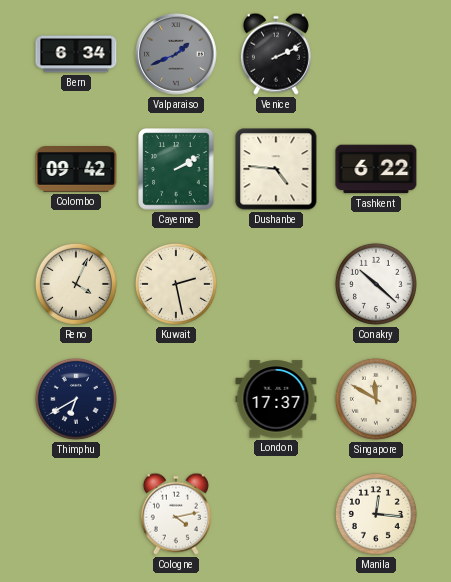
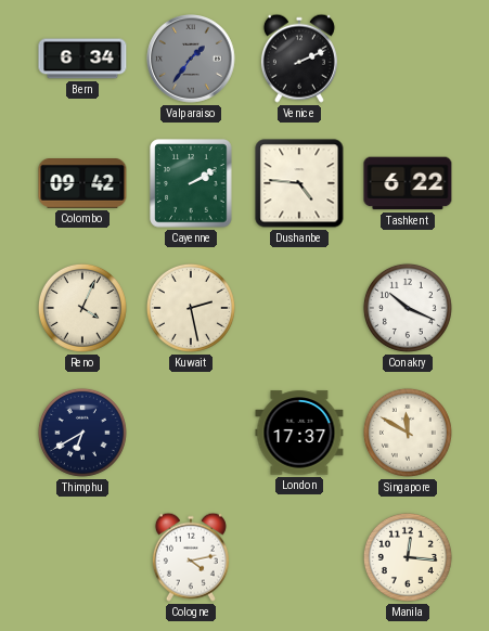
Valparaiso: 1:41 -> 1:36 (192, 60)
Conakry: 10:22 -> 10:19 (408, 308)
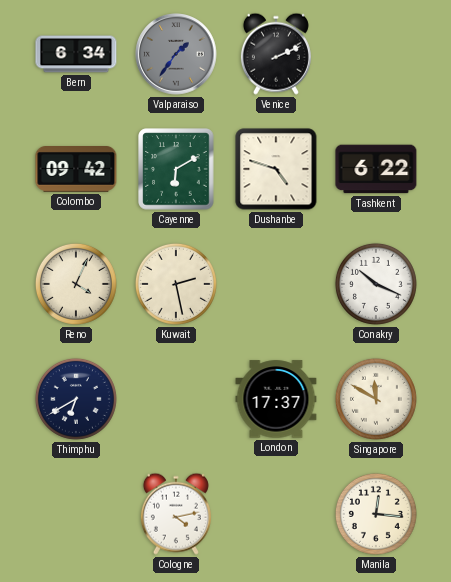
Cayenne: 2:10 -> 6:10 (176, 169)
Dushanbe: 4:46 -> 4:48 (276, 169)
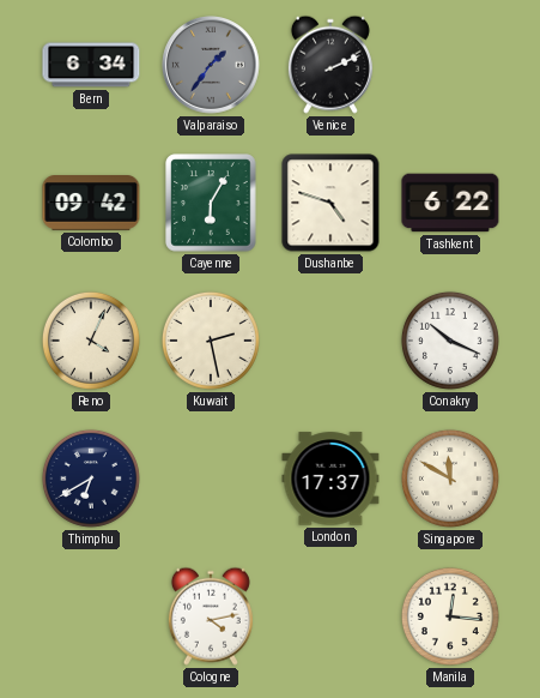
Cayenne: 6:10 -> 6:05 (211, 203)
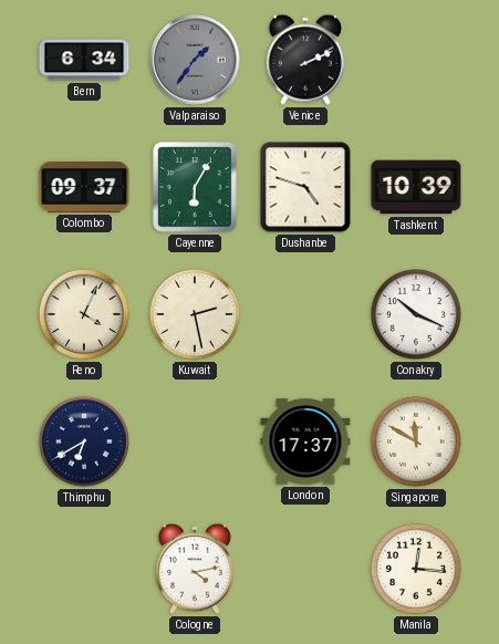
Colombo: 09:42 -> 09:37 (84, 188)
Tashkent: 6:22 -> 10:39 (416, 187)
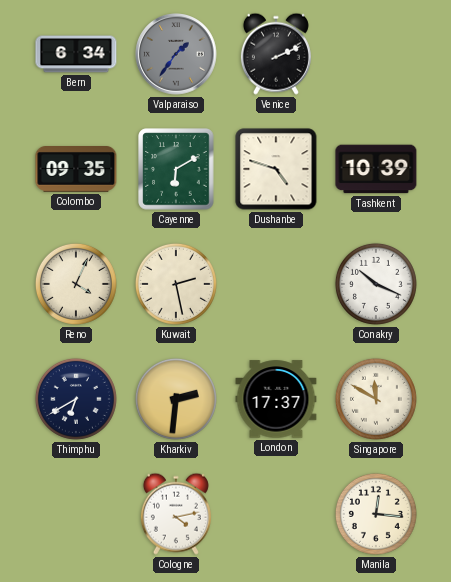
Colombo: 09:37 -> 09:35 (76, 170)
Cayenne: 6:05 -> 6:10 (176, 169)
Kharkiv: none -> 2:31 (176, 399)
